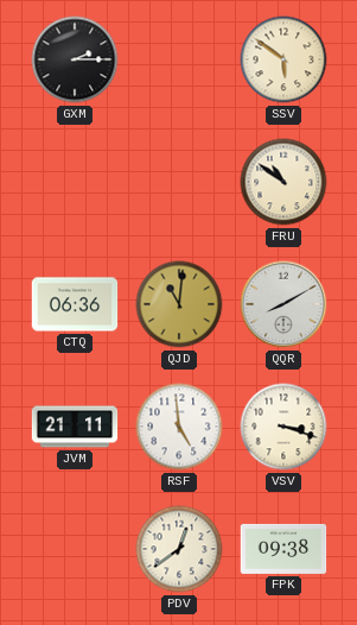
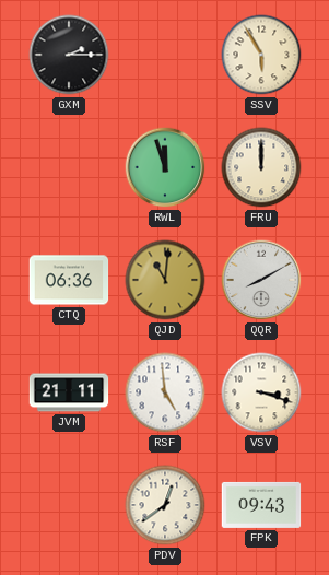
SSV: 5:51 -> 5:55 (261, 55)
RWL: none -> 11:57 (165, 167)
FRU: 10:51 -> 12:00 (261, 167)
FPK: 09:38 -> 09:43 (261, 505)
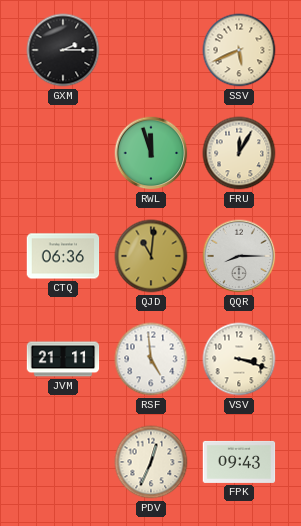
SSV: 5:55 -> 5:41 (239, 50)
FRU: 12:00 -> 12:05 (239, 153)
QQR: 8:10 -> 8:15 (239, 256)
PDV: 12:39 -> 12:34 (151, 462)
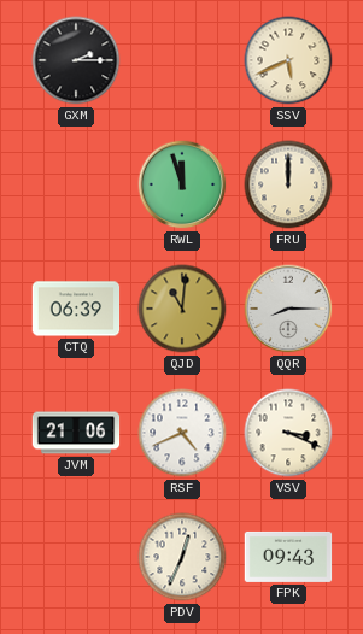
FRU: 12:05 -> 12:00 (288, 184)
CTQ: 06:36 -> 06:39 (76, 309)
JVM: 21:11 -> 21:06 (76, 433)
RSF: 4:59 -> 4:41 (182, 433)
VSV: 3:18 -> 3:19 (288, 433)
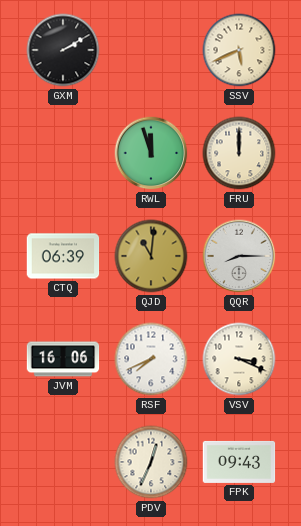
GXM: 2:15 -> 2:10 (63, 50)
JVM: 21:06 -> 16:06 (63, 359)
RSF: 4:41 -> 7:41 (151, 359)
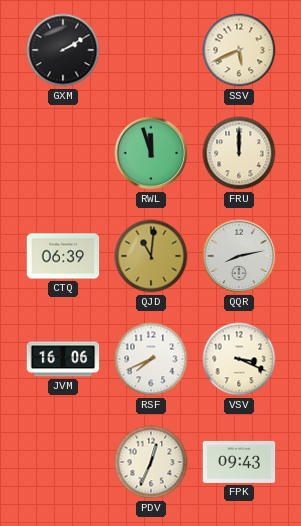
QQR: 8:15 -> 8:13 (239, 256)
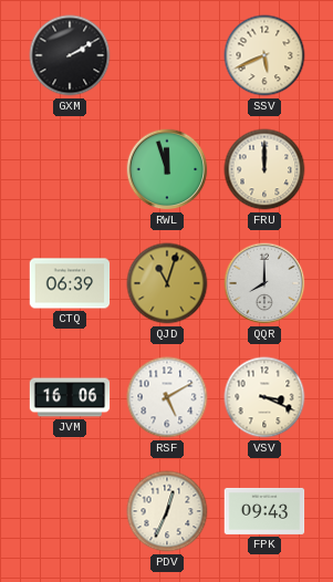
QJD: 11:01 -> 11:03 (167, 283)
QQR: 8:13 -> 8:00 (264, 283)
RSF: 7:41 -> 5:10 (167, 397)
